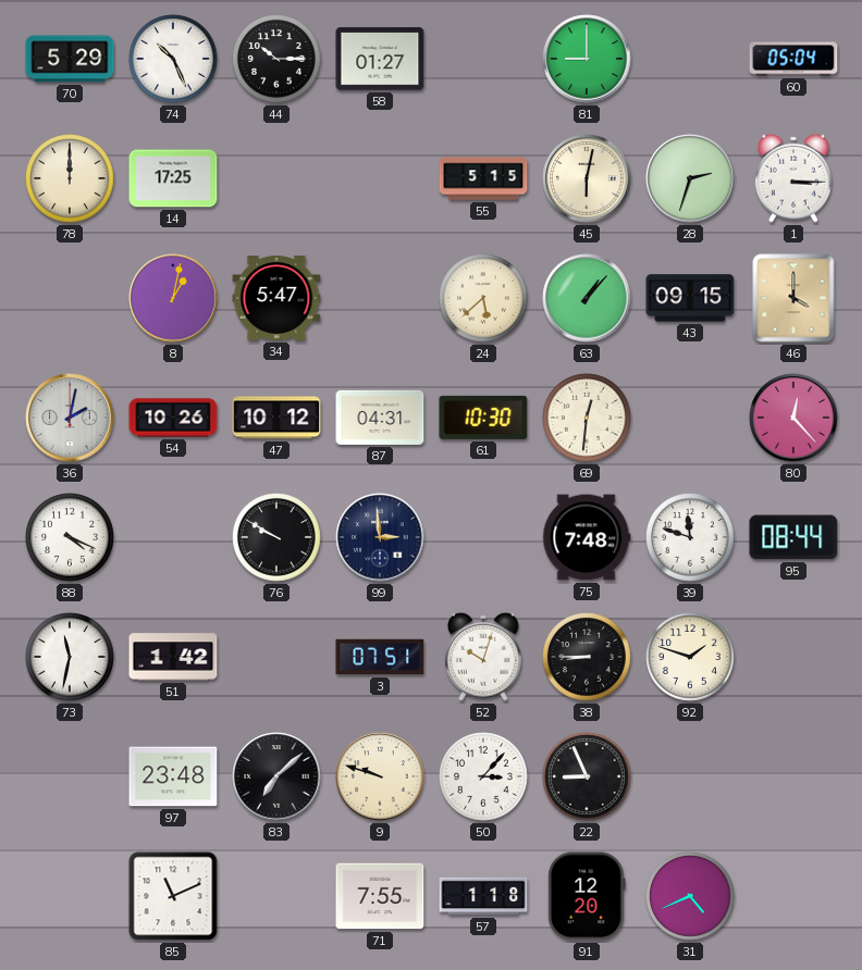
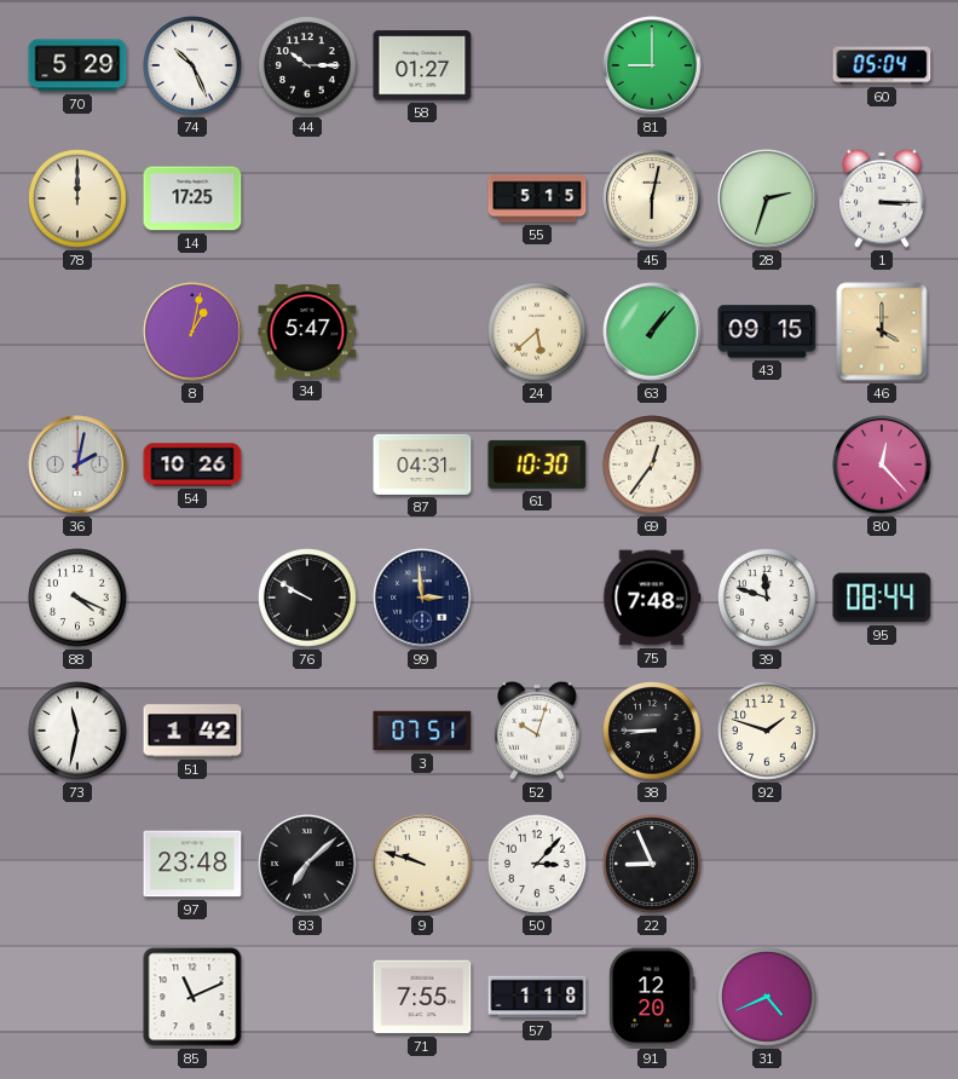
47: 10:12 -> none (276, 418)
69: 12:31 -> 12:36 (652, 465)
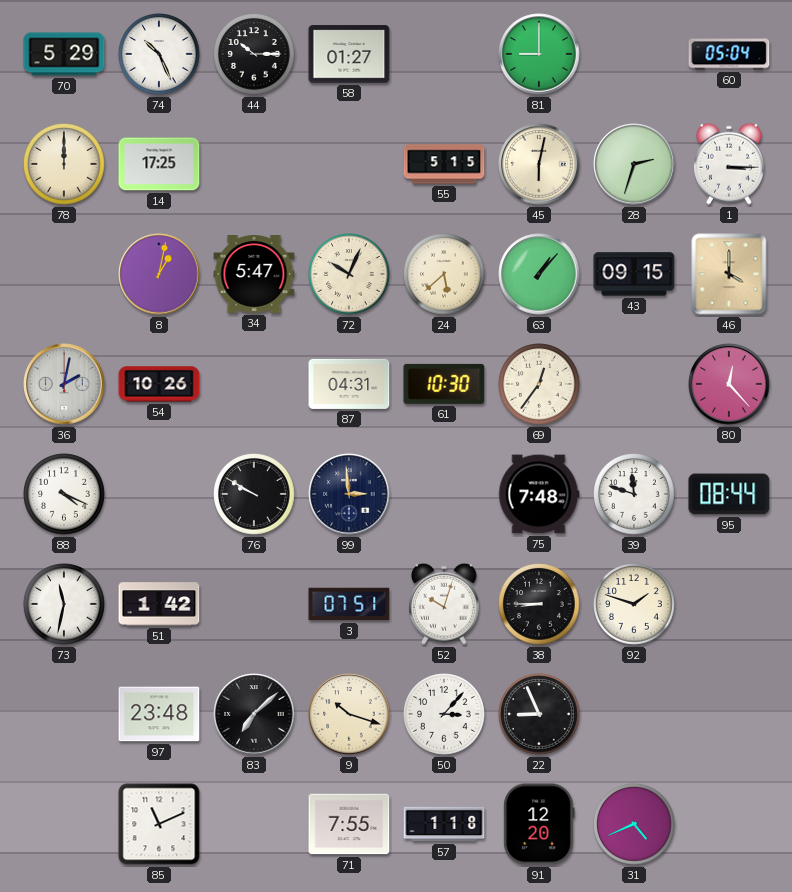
72: none -> 10:04 (349, 274)
9: 9:48 -> 10:18 (349, 714)
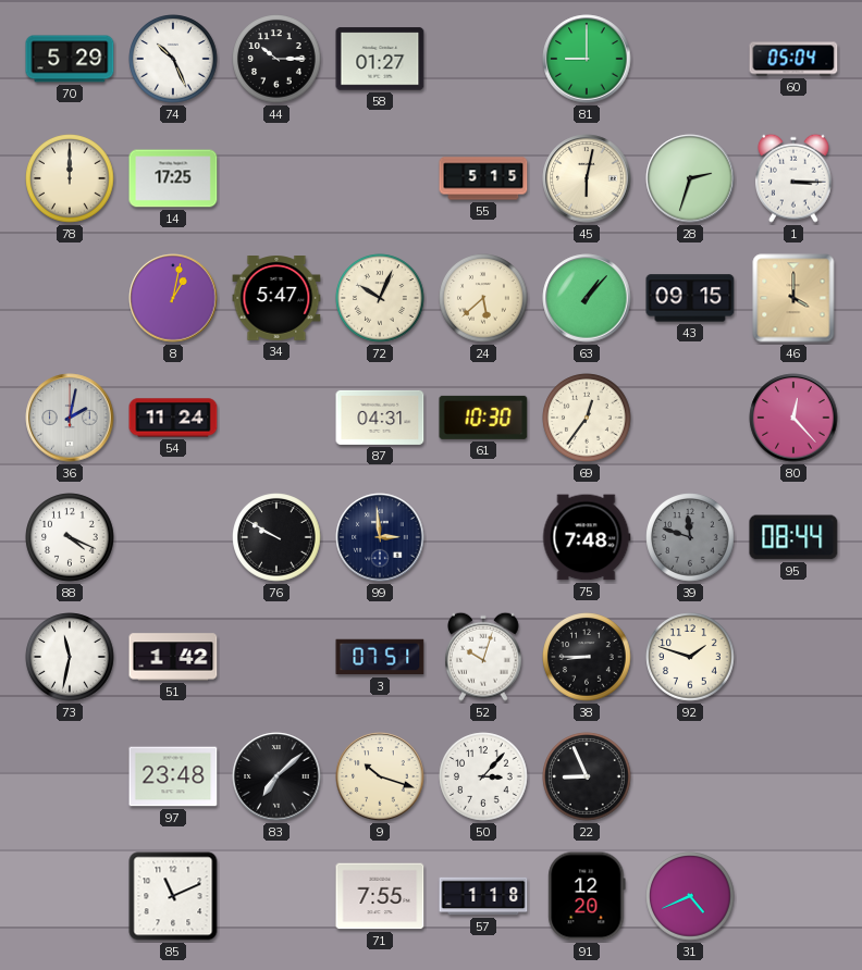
54: 10:26 -> 11:24 (173, 418)
39 dial: white -> grey (690, 537)
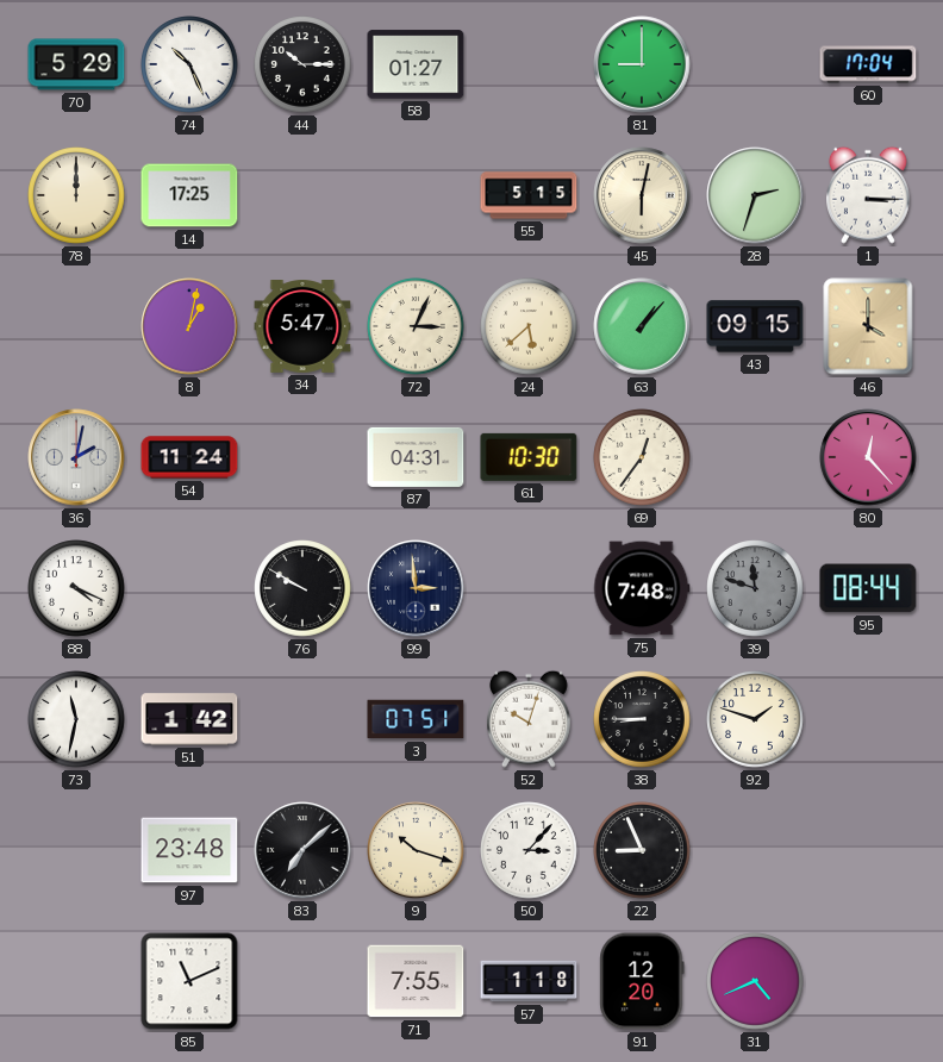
60: 05:04 -> 17:04 (868, 64)
72: 10:04 -> 3:04 (416, 326)
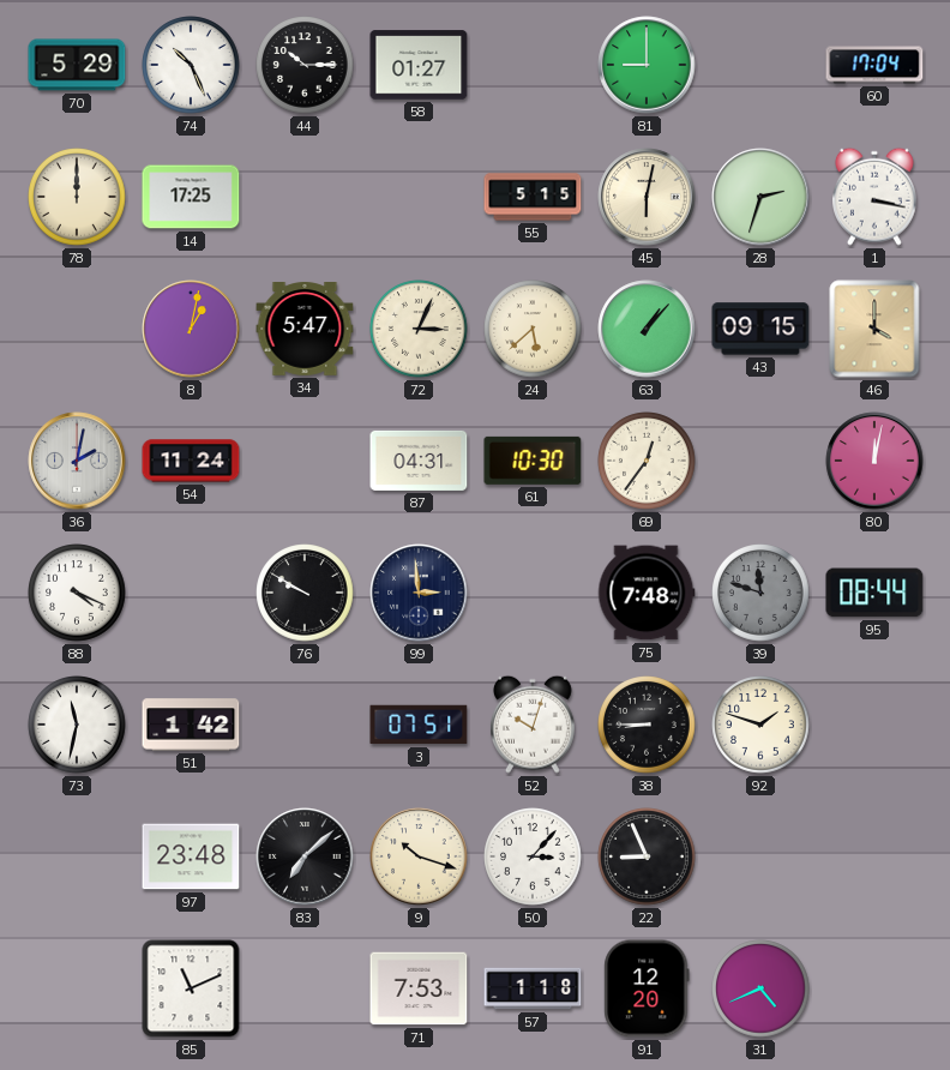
1: 3:15 -> 3:17 (876, 197)
80: 12:23 -> 12:02 (874, 461)
71: 7:55 -> 7:53 (419, 988)
